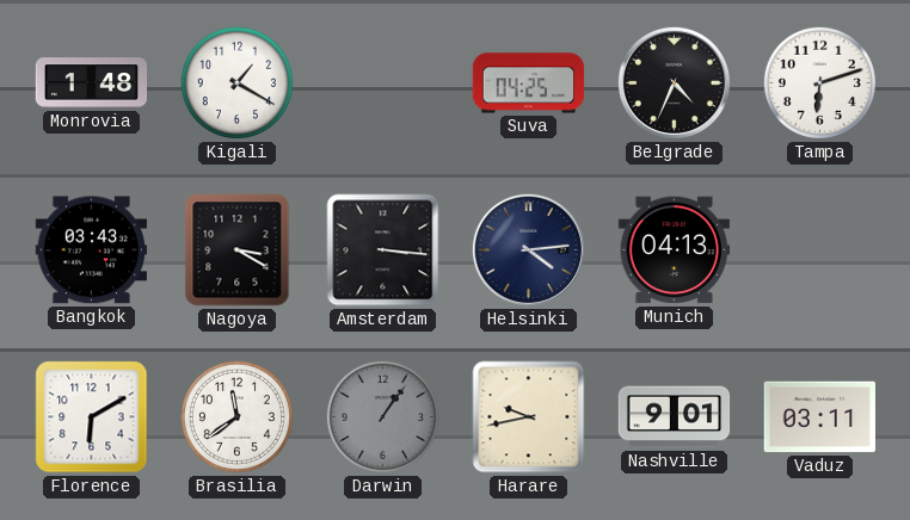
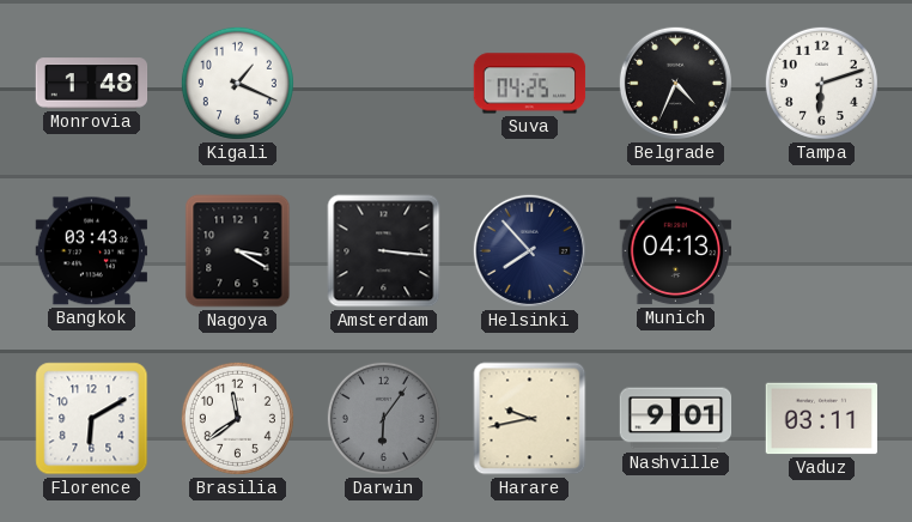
Kigali: 1:20 -> 1:19 (237, 83)
Helsinki: 4:14 -> 7:53 (529, 250)
Darwin: 1:06 -> 6:06 (383, 418)
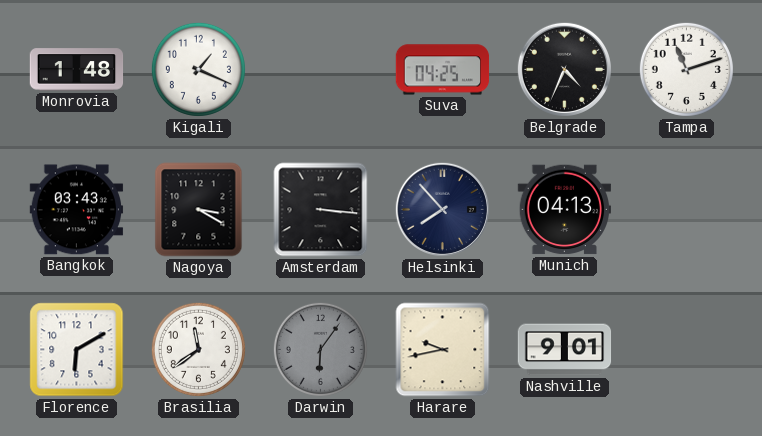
Tampa: 6:12 -> 11:12 (686, 69)
Vaduz: 03:11 -> none (821, 419)
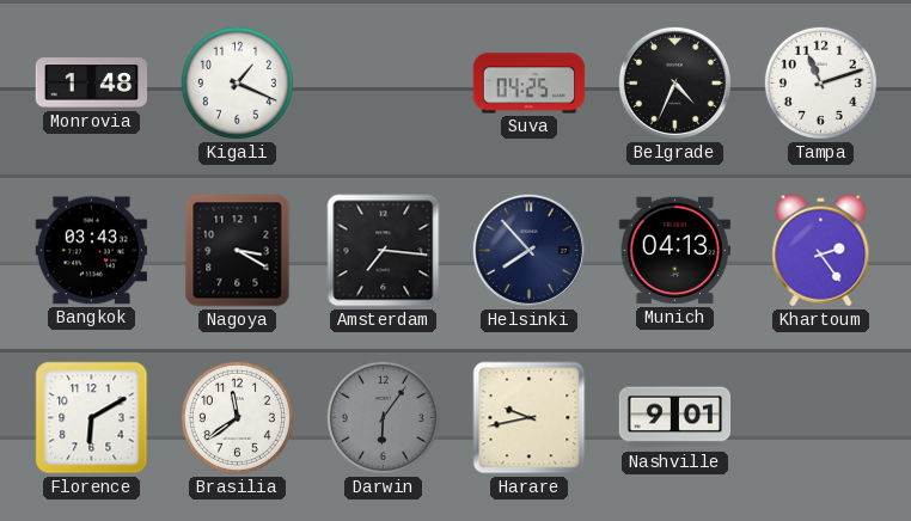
Amsterdam: 3:16 -> 7:16 (384, 251)
Khartoum: none -> 2:24 (821, 251)
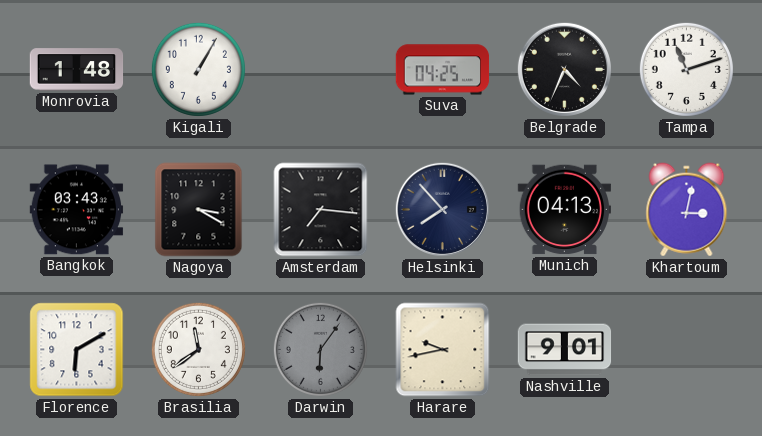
Kigali: 1:19 -> 1:05 (198, 69)
Khartoum: 2:24 -> 3:02 (687, 210)
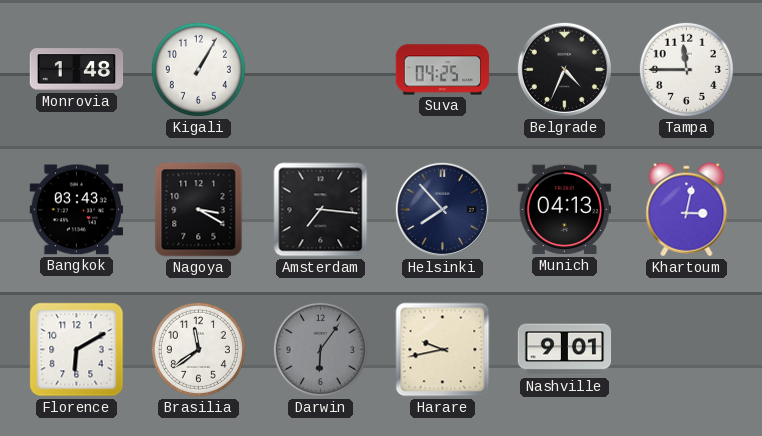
Tampa: 11:12 -> 11:45 (686, 69)
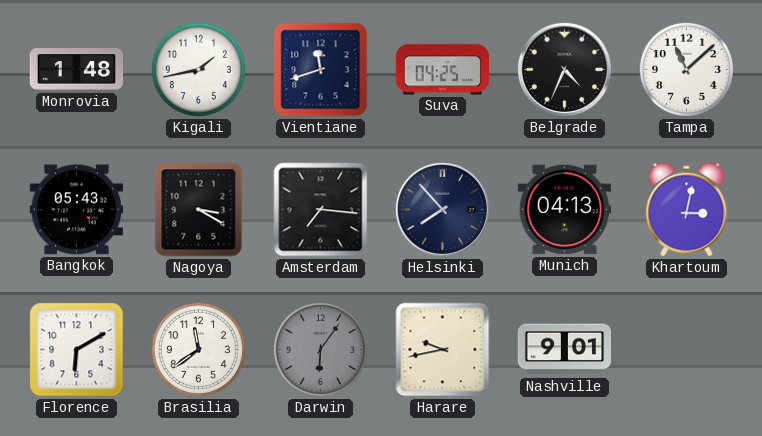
Kigali: 1:05 -> 1:43 (198, 69)
Vientiane: none -> 11:42 (321, 70)
Tampa: 11:45 -> 11:08 (686, 69)
Bangkok: 03:43 -> 05:43 (77, 210)
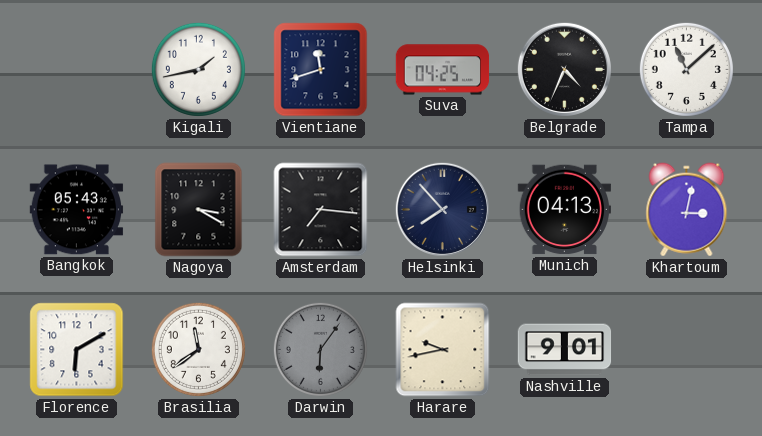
Monrovia: 1:48 -> none (77, 70)
